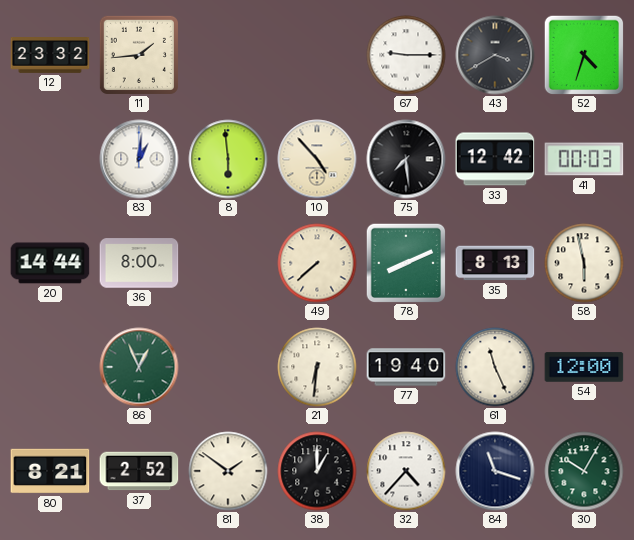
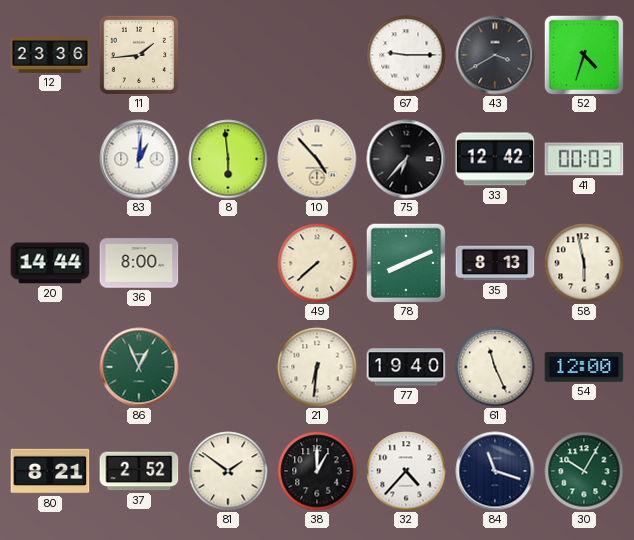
12: 23:32 -> 23:36 (50, 56)
75: 7:29 -> 6:37 (406, 159)
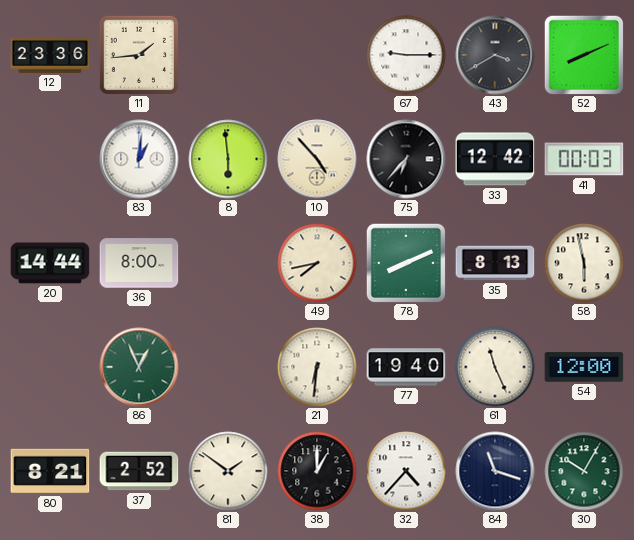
52: 4:33 -> 8:11 (584, 55)
49: 7:38 -> 7:43 (317, 263)
